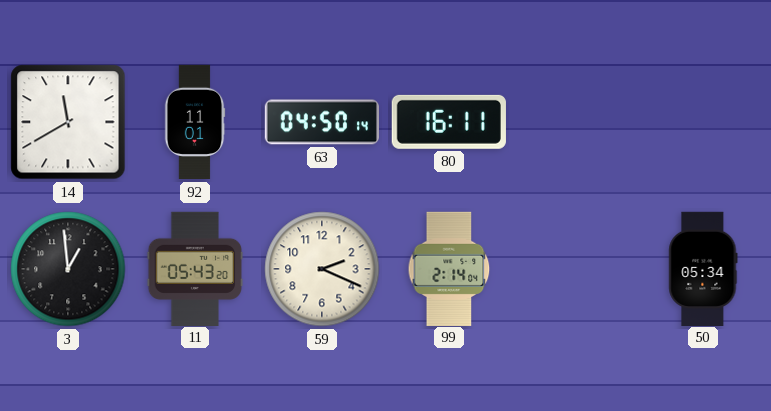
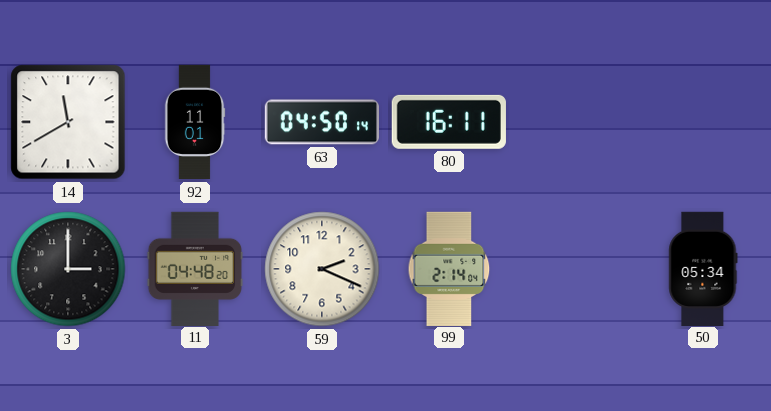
3: 12:59 -> 3:00 (68, 269)
11: 05:43 -> 04:48 (195, 268)
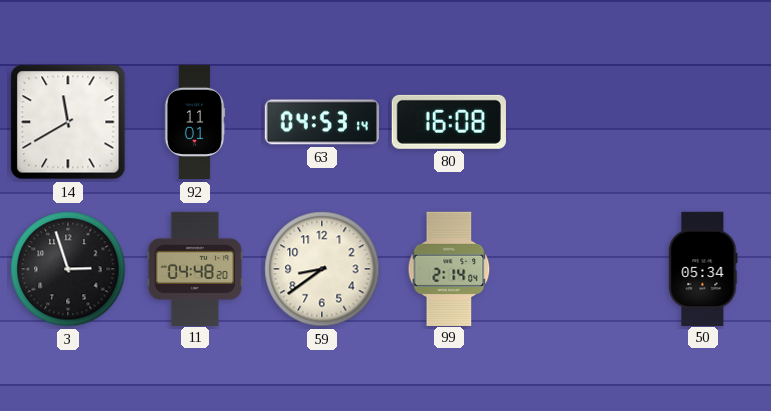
63: 04:50 -> 04:53 (321, 122)
80: 16:11 -> 16:08 (449, 122)
3: 3:00 -> 2:57 (68, 269)
59: 2:19 -> 8:39 (322, 269)
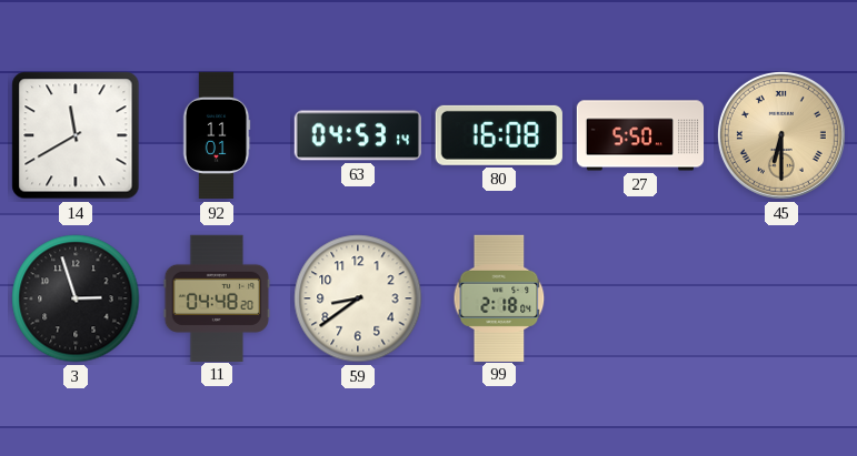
27: none -> 5:50 (640, 135)
45: none -> 6:30 (781, 135)
99: 2:14 -> 2:18 (499, 297)
50: 05:34 -> none (703, 268)
